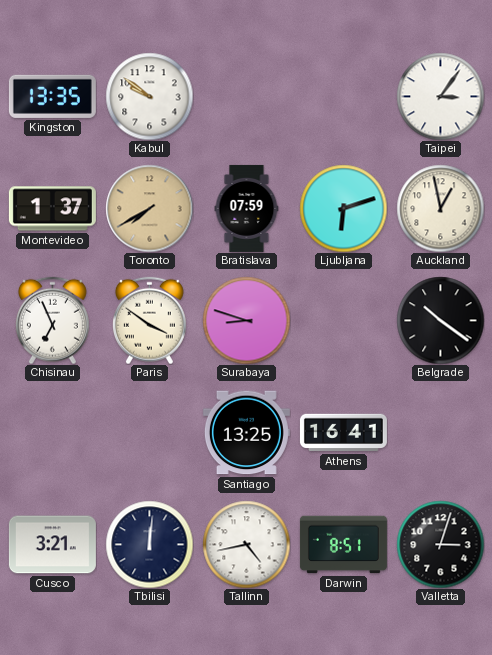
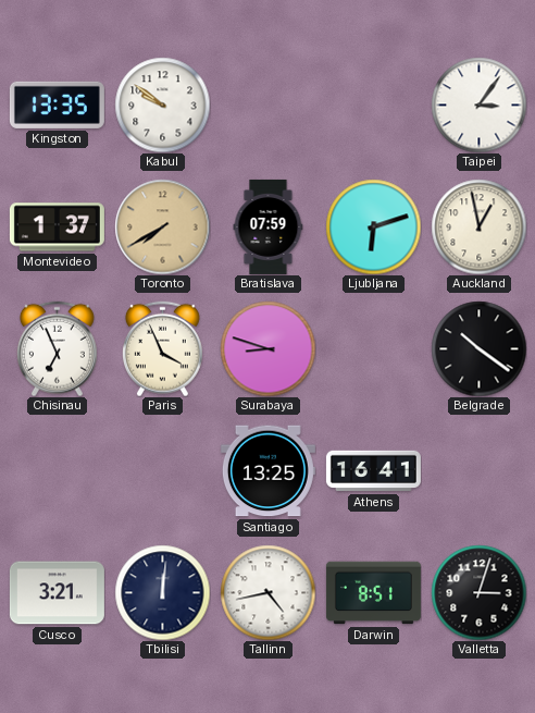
Paris: 3:51 -> 3:56 (162, 348)
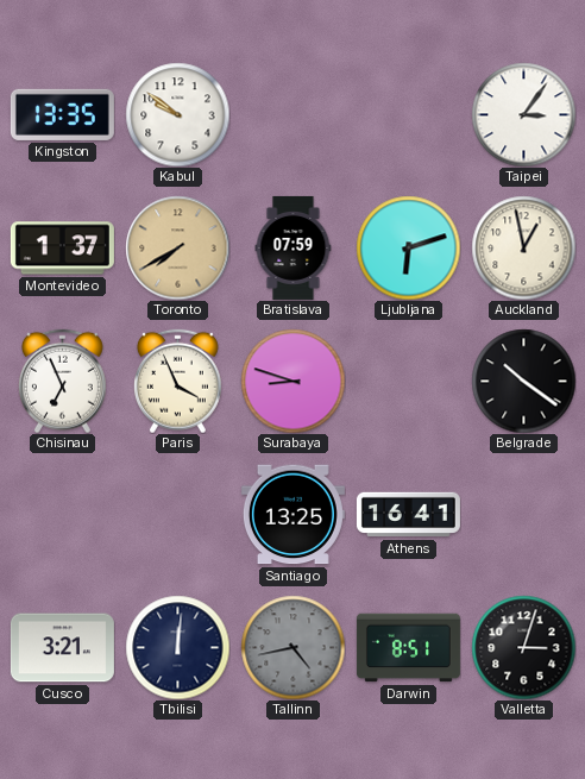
Tallinn dial: white -> grey (292, 647)
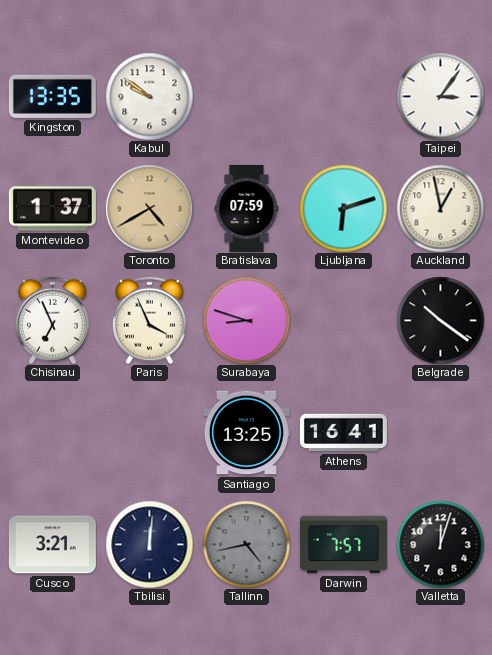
Toronto: 7:40 -> 4:40 (149, 208)
Darwin: 8:51 -> 7:57 (343, 545)
Valletta: 3:03 -> 12:03 (440, 544)
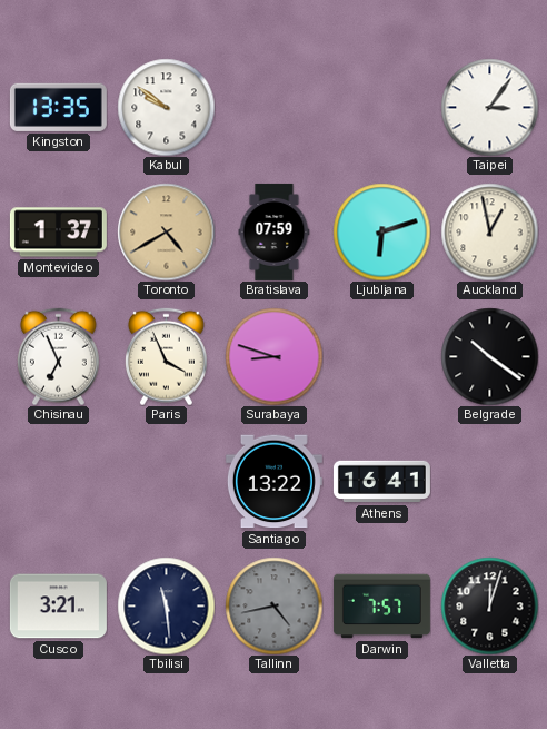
Santiago: 13:25 -> 13:22 (273, 482)
Tbilisi: 12:01 -> 11:29 (166, 605)
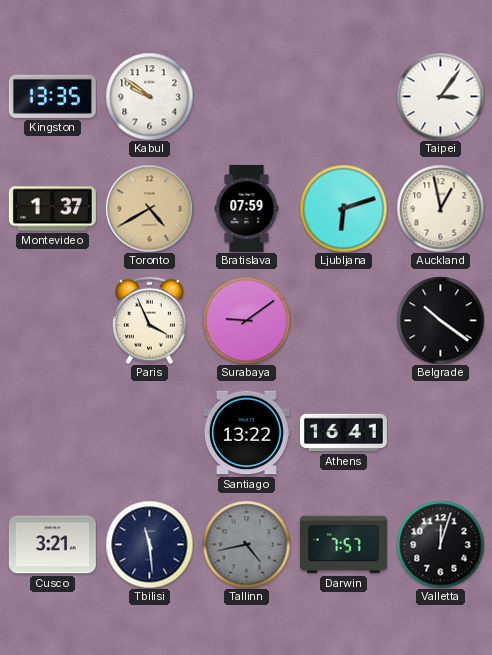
Chisinau: 6:56 -> none (58, 356)
Surabaya: 8:48 -> 9:09 (246, 320)
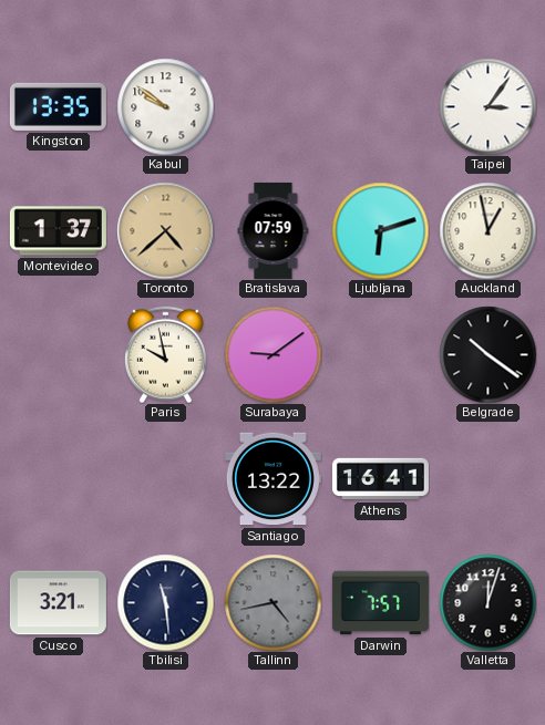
Toronto: 4:40 -> 4:38 (165, 230)
Paris: 3:56 -> 9:58 (165, 354)
